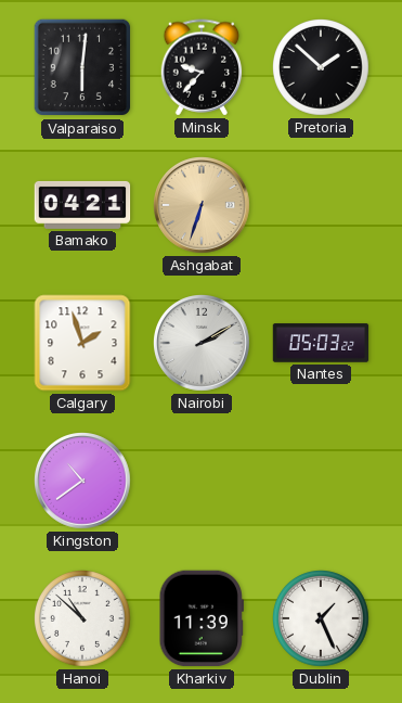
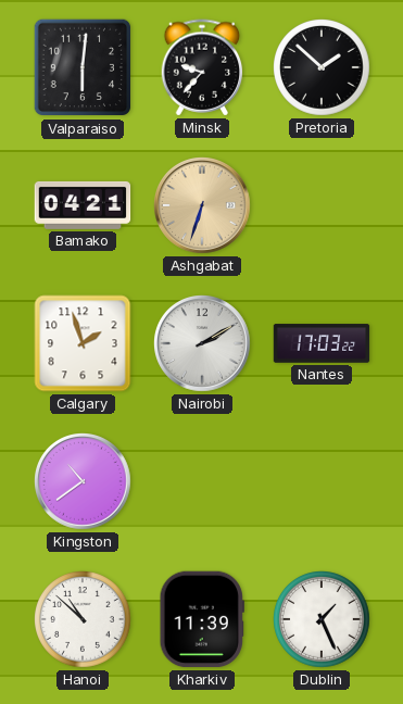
Nantes: 05:03 -> 17:03 (322, 343)
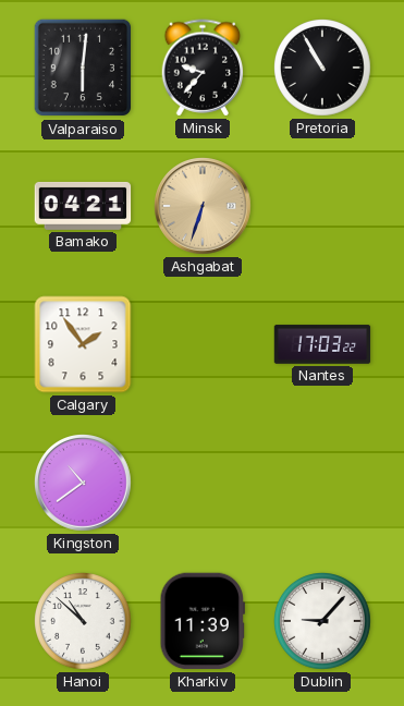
Pretoria: 1:52 -> 10:55 (323, 69)
Calgary: 1:57 -> 1:54 (83, 344)
Nairobi: 2:10 -> none (203, 344)
Dublin: 1:26 -> 9:07 (323, 622)
